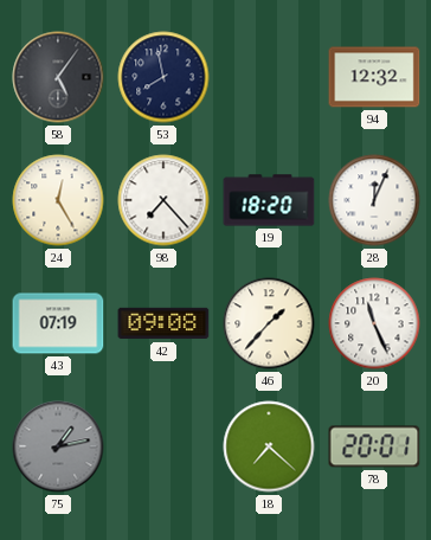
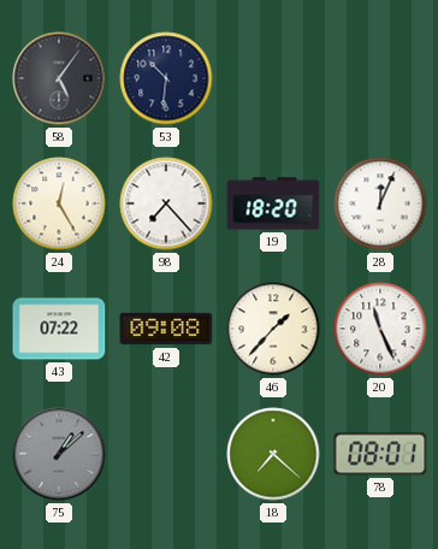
53: 7:58 -> 10:31 (166, 78)
94: 12:32 -> none (374, 77)
43: 07:19 -> 07:22 (59, 329)
75: 1:13 -> 1:08 (59, 454)
78: 20:01 -> 08:01 (380, 454)
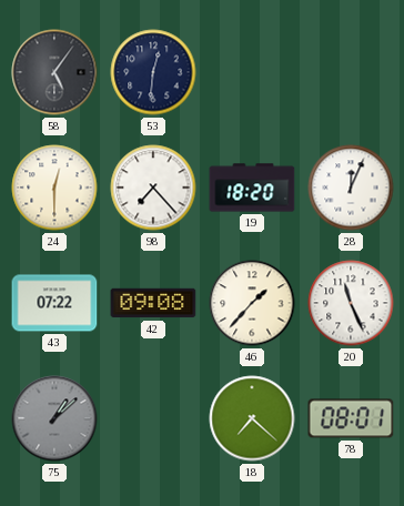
53: 10:31 -> 12:31 (153, 72)
24: 12:25 -> 12:30 (54, 188)
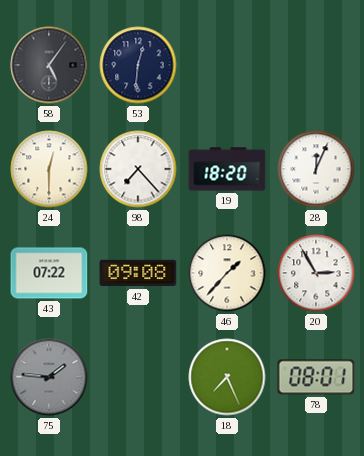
20: 11:26 -> 2:55 (316, 273)
75: 1:08 -> 1:46 (49, 377)
18: 7:22 -> 7:26 (227, 377)
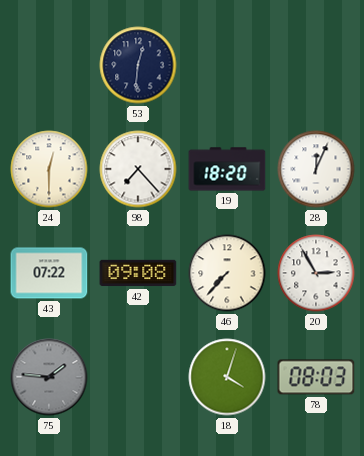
58: 5:06 -> none (49, 65)
46: 1:37 -> 7:37 (227, 273)
18: 7:26 -> 4:03 (227, 377)
78: 08:01 -> 08:03 (316, 377)
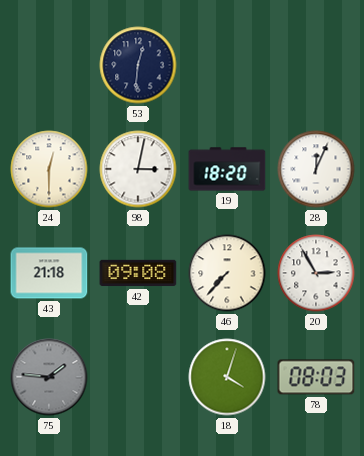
98: 7:23 -> 3:02 (138, 169)
43: 07:22 -> 21:18 (49, 273)
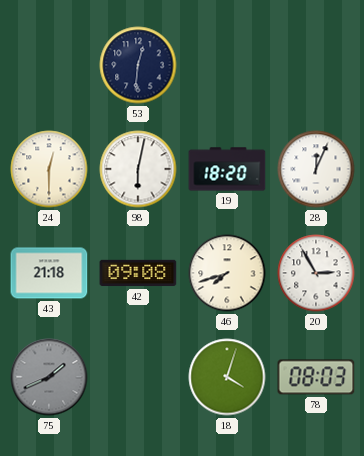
98: 3:02 -> 6:02 (138, 169)
46: 7:37 -> 7:42 (227, 273)
75: 1:46 -> 1:41 (49, 377)
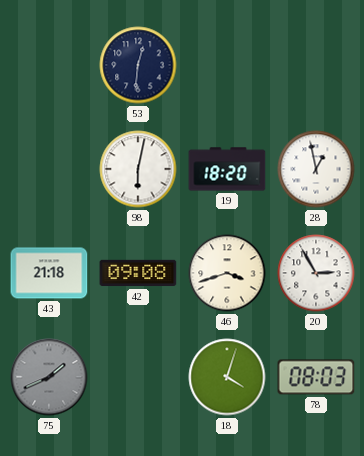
24: 12:30 -> none (49, 169)
28: 12:04 -> 12:58 (316, 169)
46: 7:42 -> 3:42 (227, 273)
